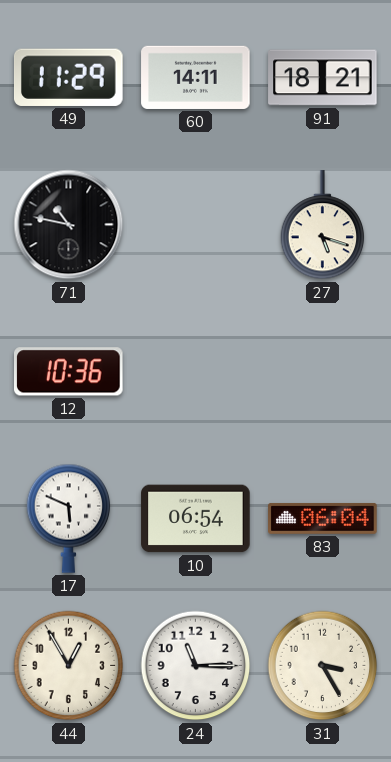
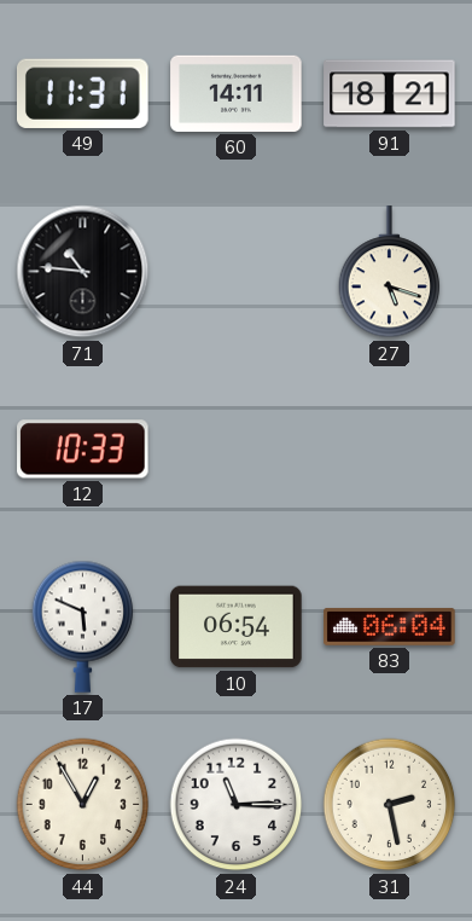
49: 11:29 -> 11:31 (83, 93)
71: 10:47 -> 10:46 (83, 272)
12: 10:36 -> 10:33 (83, 450)
31: 3:25 -> 2:28 (390, 805)
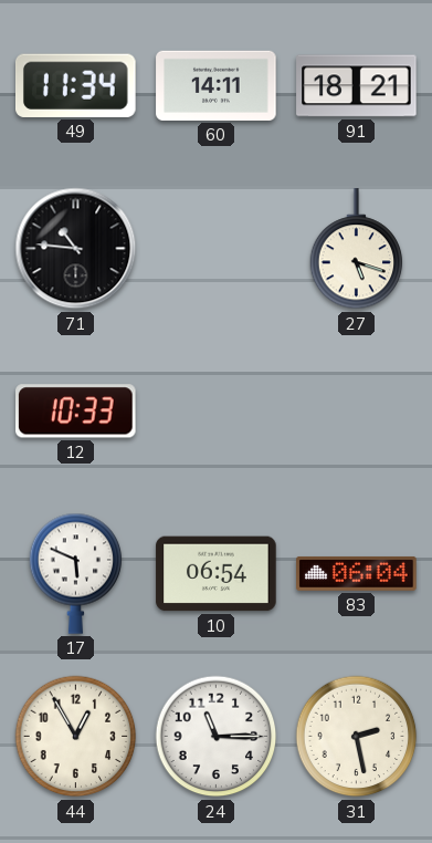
49: 11:31 -> 11:34 (76, 85)
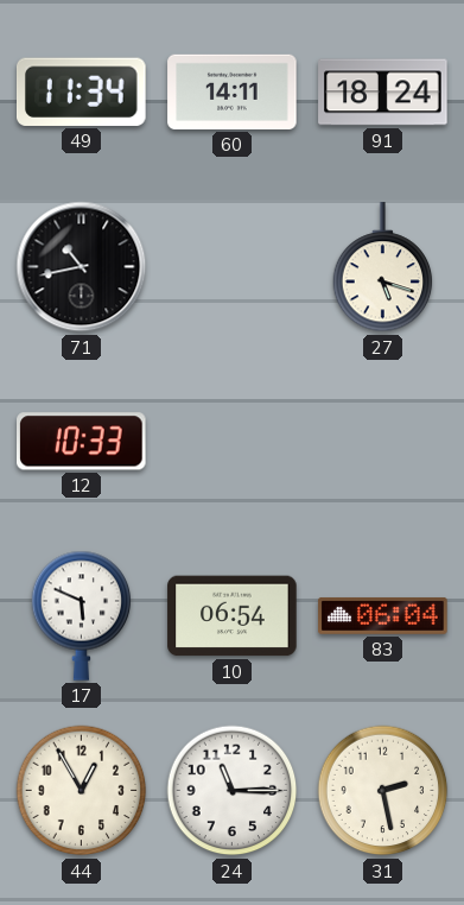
91: 18:21 -> 18:24 (383, 93)
71: 10:46 -> 10:43 (82, 267)
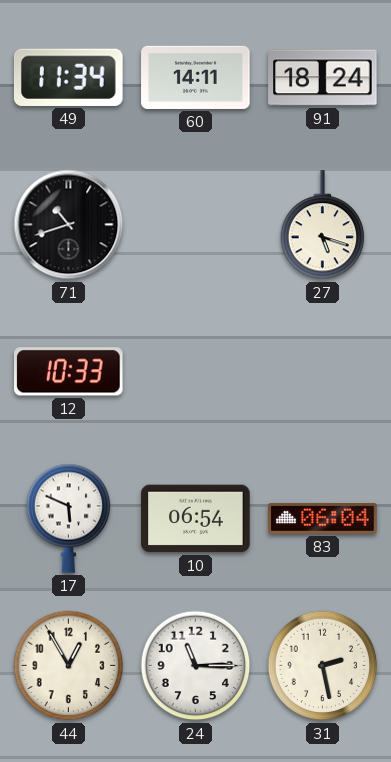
71: 10:43 -> 10:42 (69, 225)
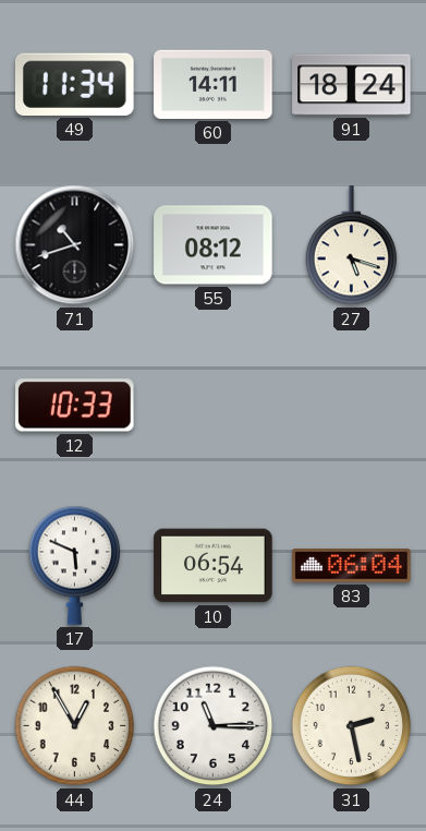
55: none -> 08:12 (214, 245)
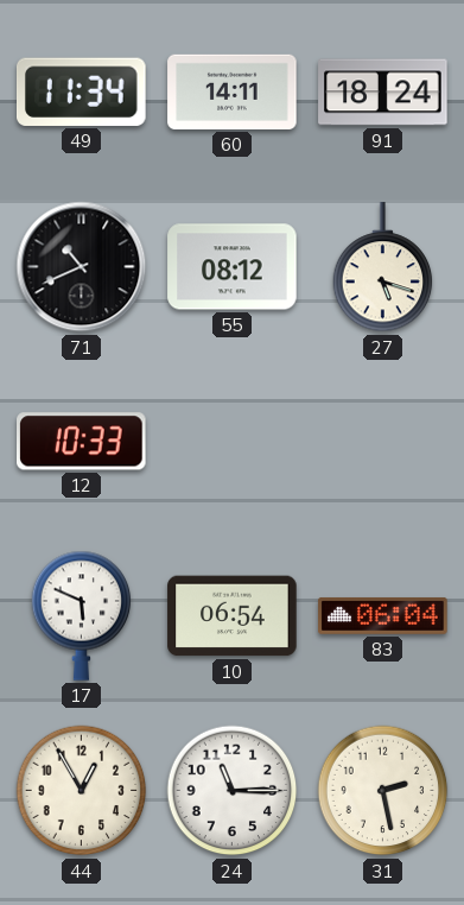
71: 10:42 -> 10:41 (82, 267)
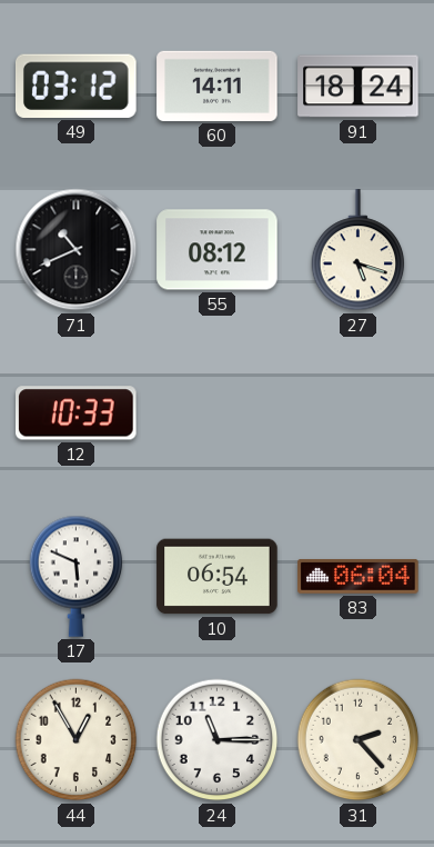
49: 11:34 -> 03:12 (77, 86)
31: 2:28 -> 2:23 (359, 740)
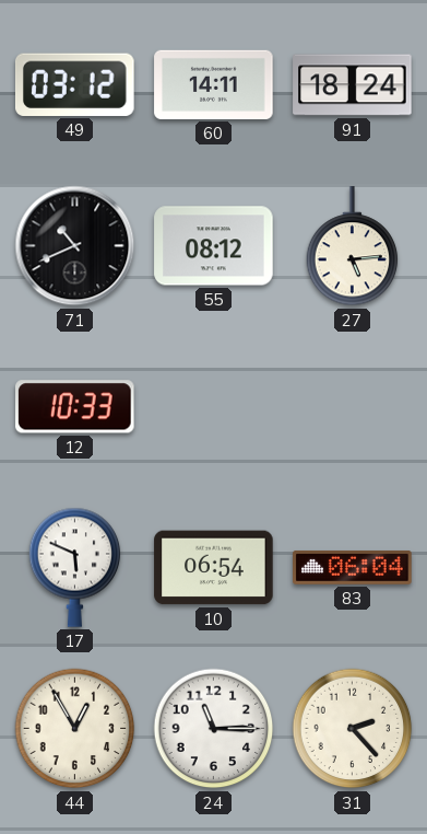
27: 5:18 -> 5:14 (353, 246)
